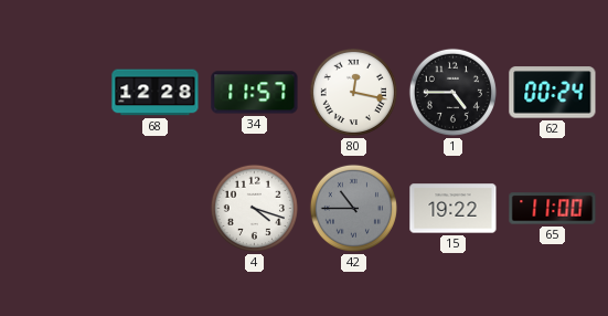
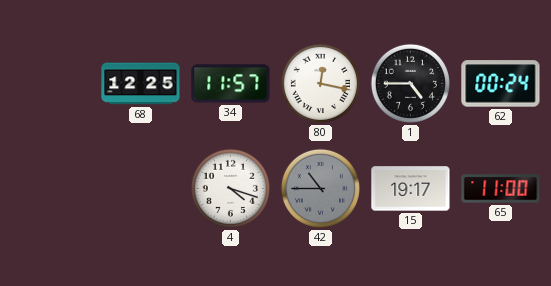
68: 12:28 -> 12:25 (141, 84)
15: 19:22 -> 19:17 (411, 189)
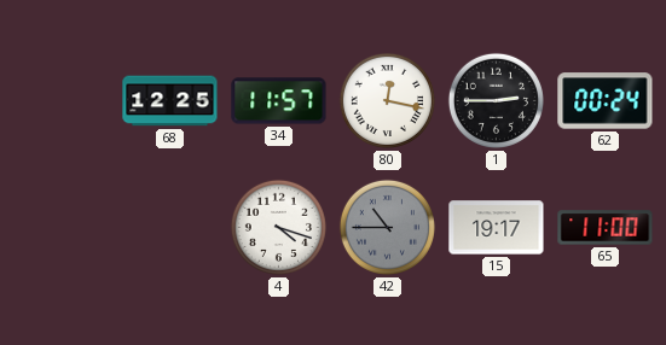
1: 4:45 -> 2:45 (496, 100)
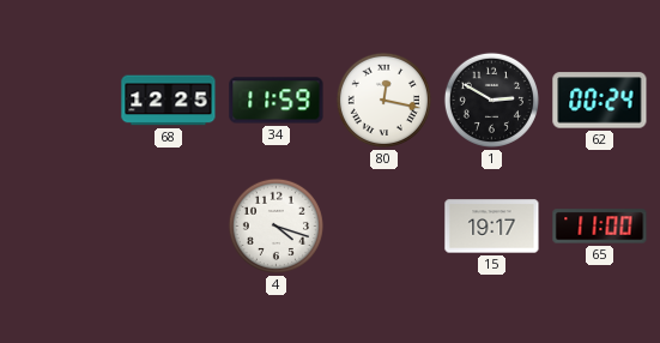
34: 11:57 -> 11:59 (277, 101)
1: 2:45 -> 2:50 (491, 100)
42: 10:45 -> none (387, 227)
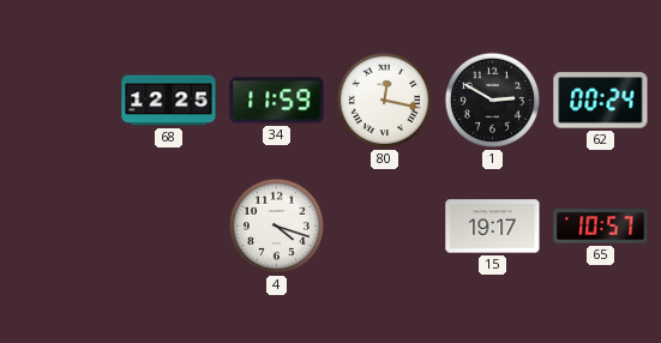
65: 11:00 -> 10:57 (601, 227)
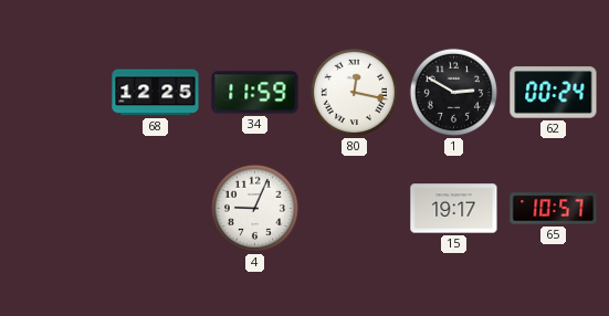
4: 4:18 -> 9:04 (254, 208)
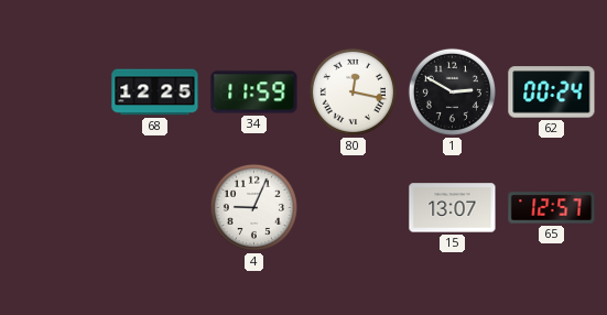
15: 19:17 -> 13:07 (453, 208)
65: 10:57 -> 12:57 (552, 208)
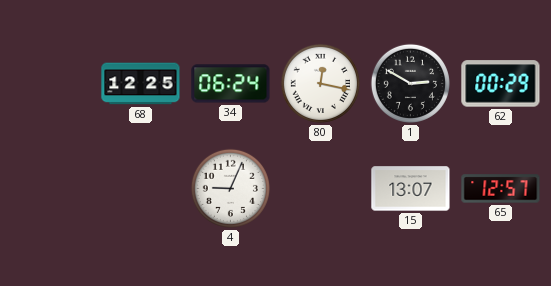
34: 11:59 -> 06:24 (231, 84)
62: 00:24 -> 00:29 (501, 84)
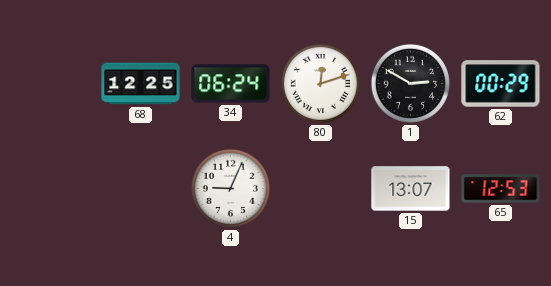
80: 12:17 -> 12:12 (320, 83)
65: 12:57 -> 12:53 (501, 189)
